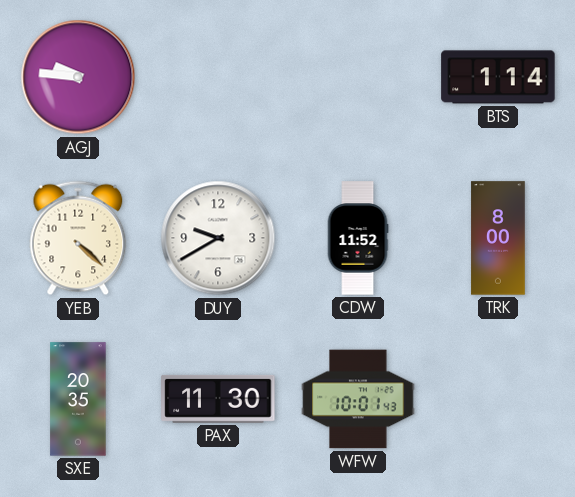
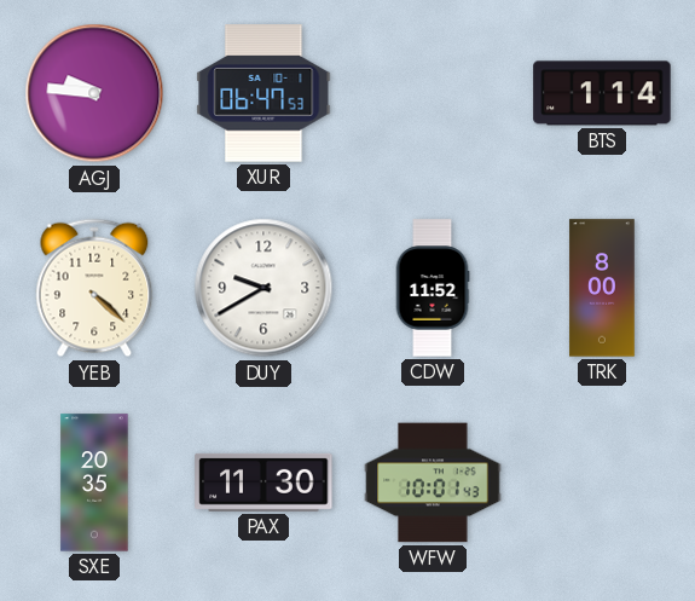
XUR: none -> 06:47 (263, 93)
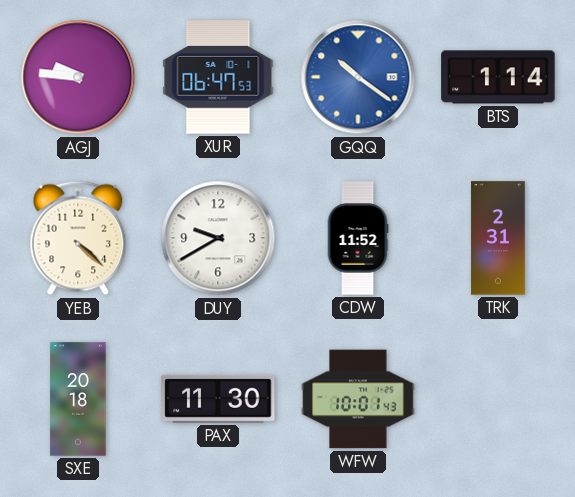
GQQ: none -> 10:21 (358, 77)
TRK: 8:00 -> 2:31 (498, 238)
SXE: 20:35 -> 20:18 (78, 399)
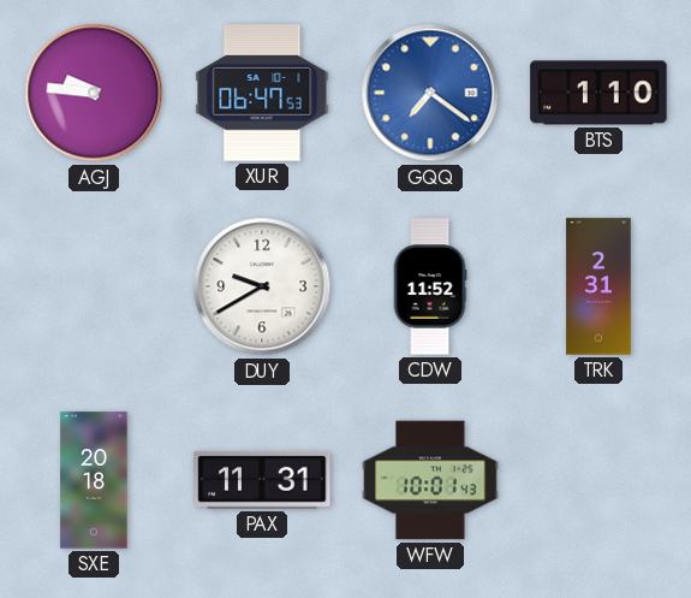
GQQ: 10:21 -> 7:21 (430, 93)
BTS: 1:14 -> 1:10 (598, 93)
YEB: 4:22 -> none (78, 238)
PAX: 11:30 -> 11:31 (262, 480)
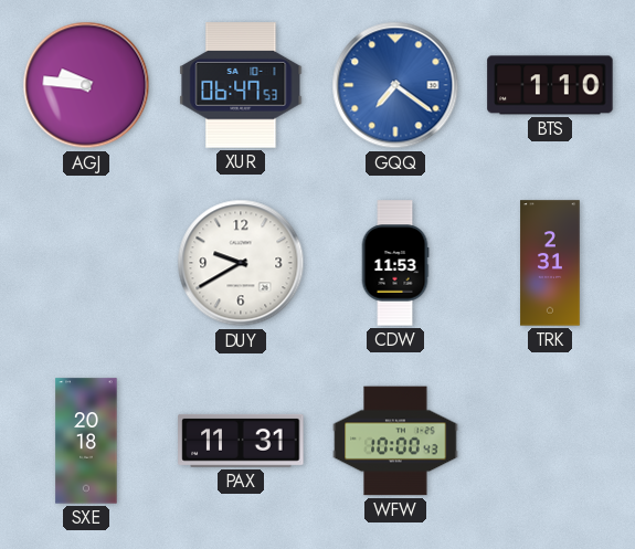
CDW: 11:52 -> 11:53 (395, 263)
WFW: 10:01 -> 10:00 (395, 441)
